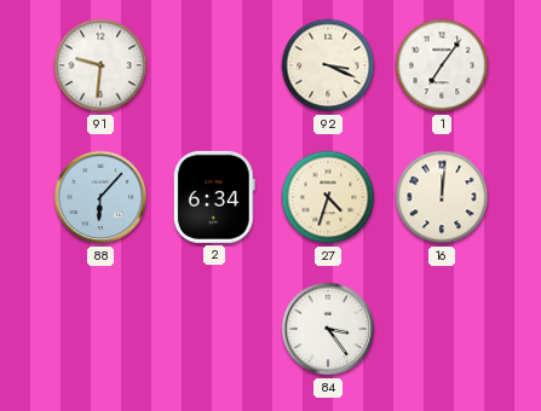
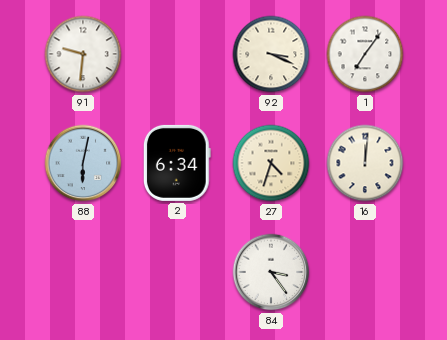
88: 6:07 -> 6:02 (83, 163)
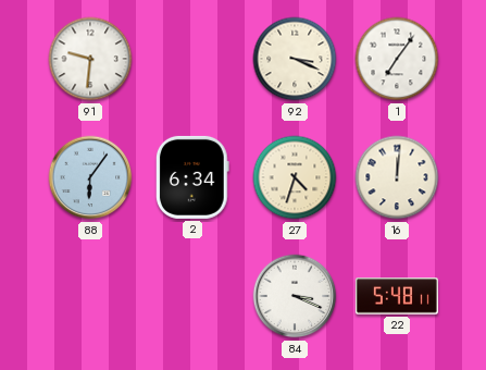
88: 6:02 -> 6:06 (90, 177)
84: 3:24 -> 3:19 (295, 296)
22: none -> 5:48 (397, 296)
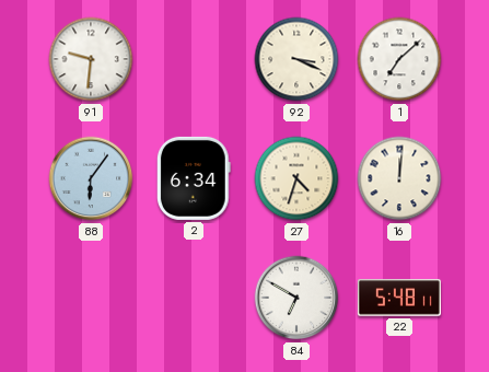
1: 7:06 -> 7:08 (399, 59)
84: 3:19 -> 6:50 (296, 298)
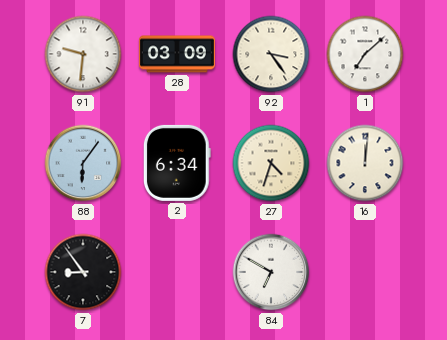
28: none -> 03:09 (177, 54)
92: 3:19 -> 3:24 (271, 54)
7: none -> 8:54 (83, 272)
22: 5:48 -> none (399, 298)
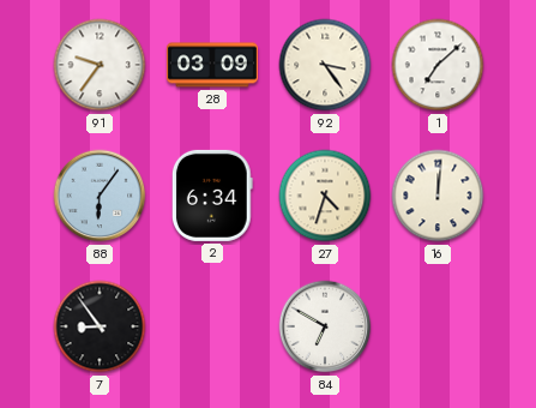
91: 9:31 -> 9:36 (100, 65)
